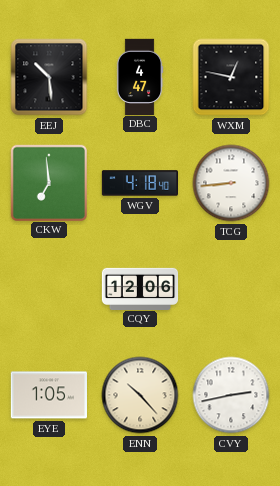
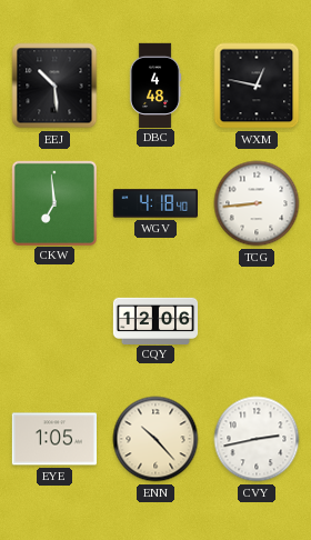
DBC: 4:47 -> 4:48 (155, 84)
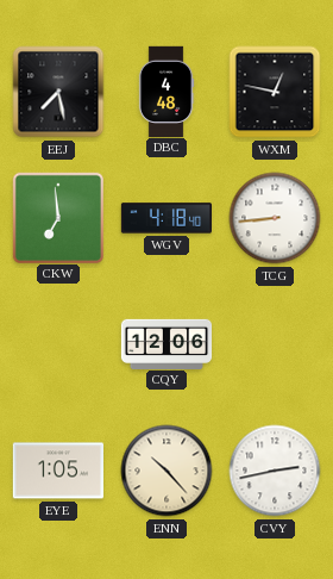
EEJ: 10:29 -> 7:28 (58, 92)
